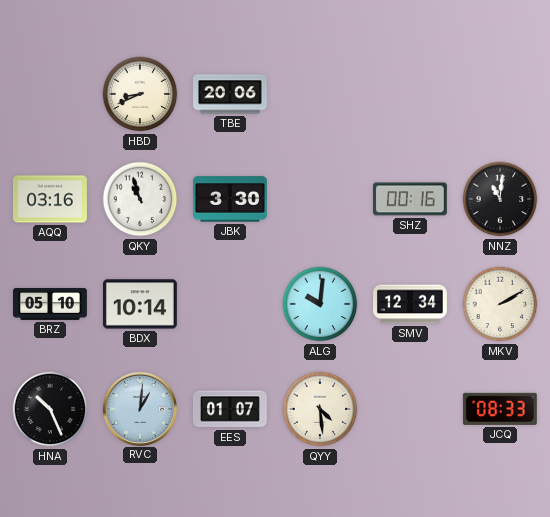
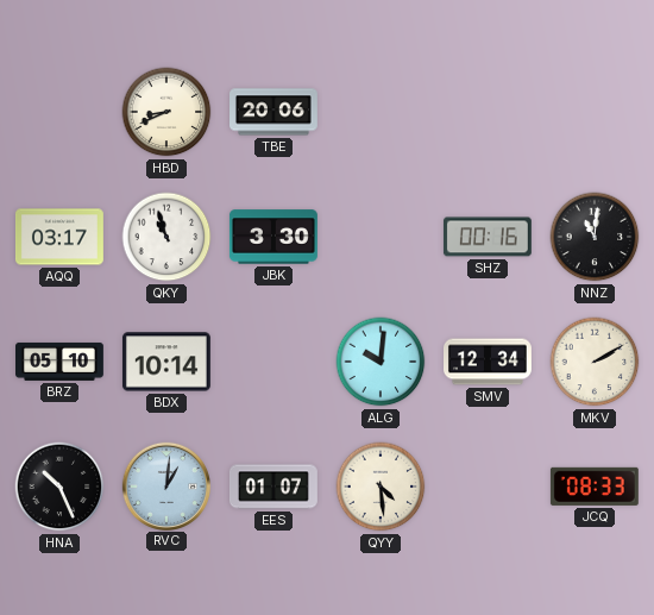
AQQ: 03:16 -> 03:17 (59, 237)
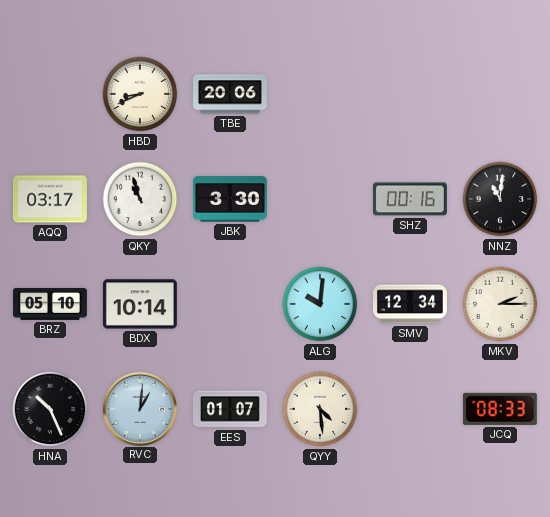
MKV: 2:10 -> 2:15 (500, 304)
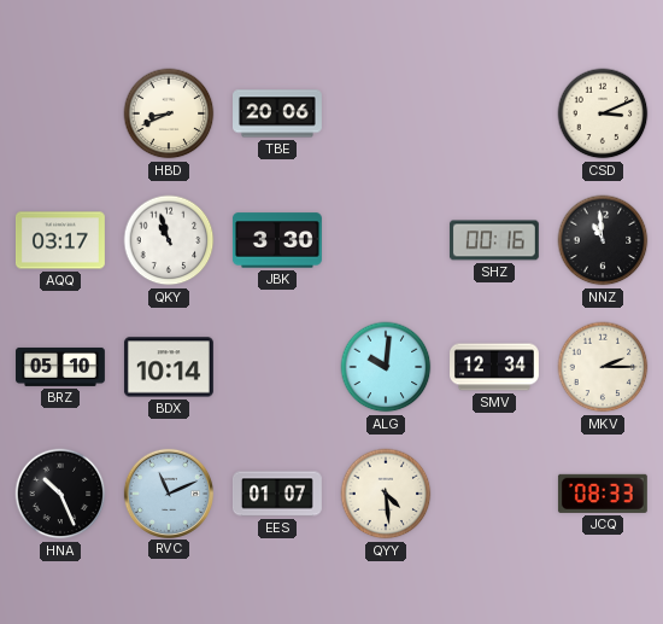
CSD: none -> 3:11 (603, 113)
NNZ: 11:01 -> 10:59 (603, 240)
RVC: 1:01 -> 11:11 (168, 492)
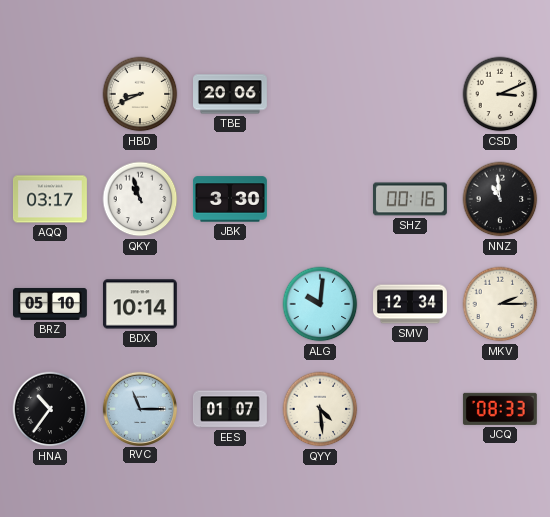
HNA: 10:26 -> 10:36 (50, 409)
RVC: 11:11 -> 11:15 (139, 408)
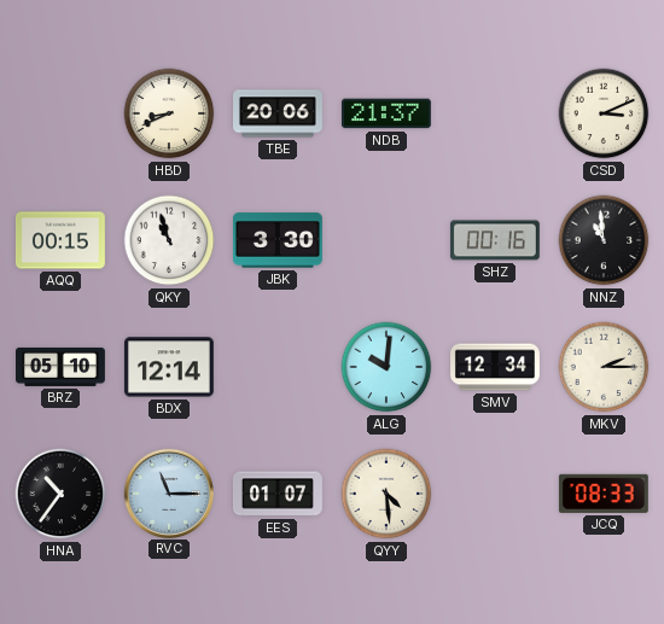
NDB: none -> 21:37 (386, 113)
AQQ: 03:17 -> 00:15 (60, 240)
BDX: 10:14 -> 12:14 (169, 367)
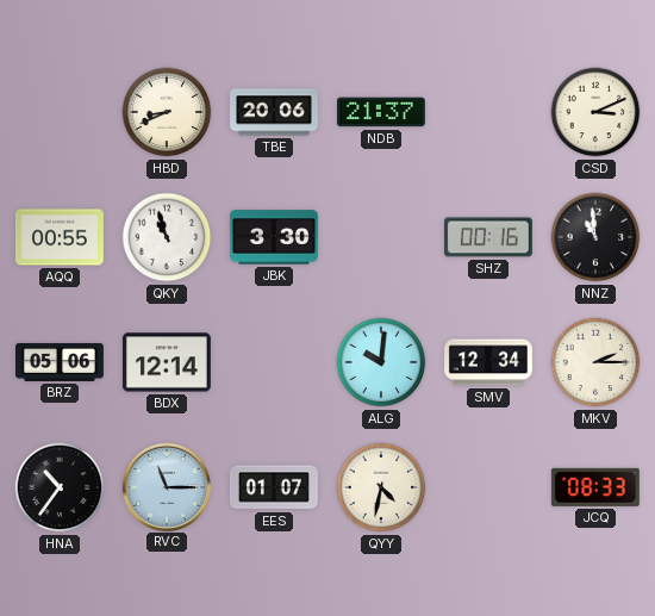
AQQ: 00:15 -> 00:55 (60, 237)
BRZ: 05:10 -> 05:06 (61, 362)
QYY: 4:29 -> 4:32 (381, 487)
